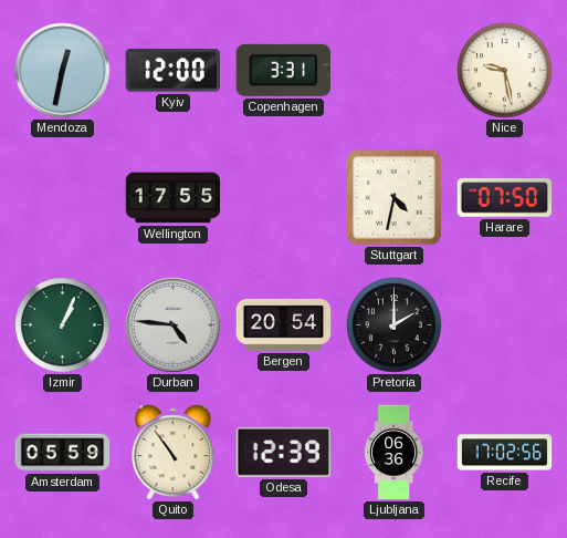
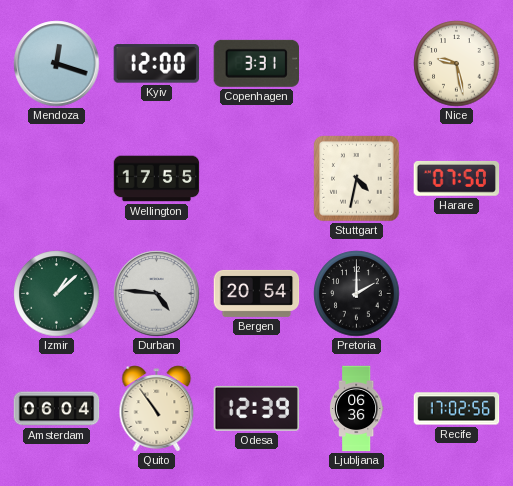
Mendoza: 12:32 -> 12:18 (57, 64)
Izmir: 1:04 -> 1:08 (57, 294)
Amsterdam: 05:59 -> 06:04 (57, 409)
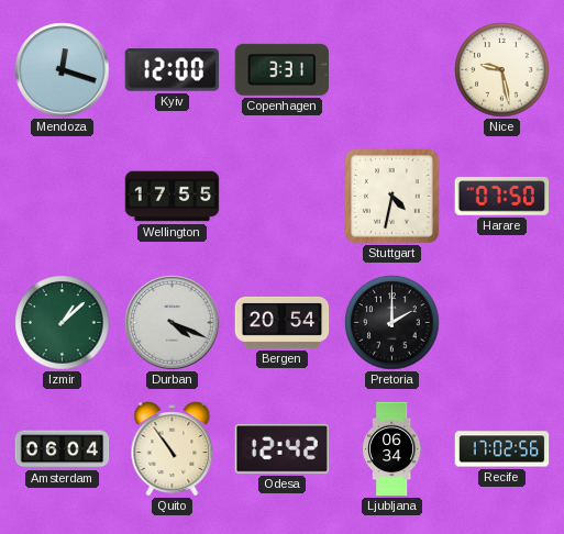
Durban: 4:46 -> 4:19 (173, 323)
Odesa: 12:39 -> 12:42 (283, 448)
Ljubljana: 06:36 -> 06:34 (391, 449)
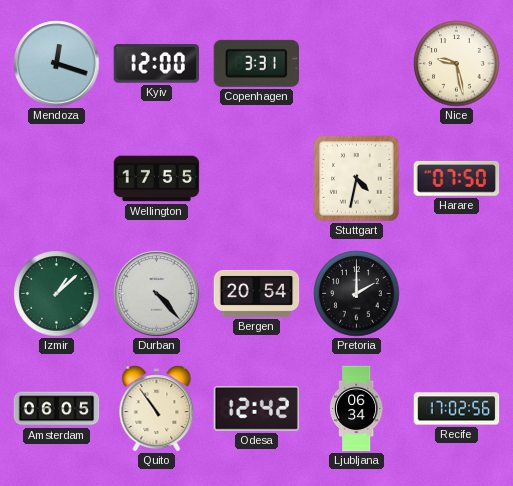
Durban: 4:19 -> 4:23 (157, 294)
Amsterdam: 06:04 -> 06:05 (57, 409)
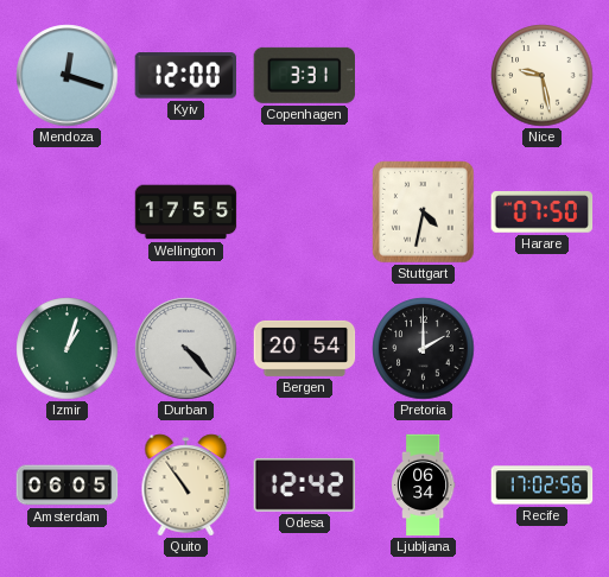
Izmir: 1:08 -> 1:03 (68, 349)
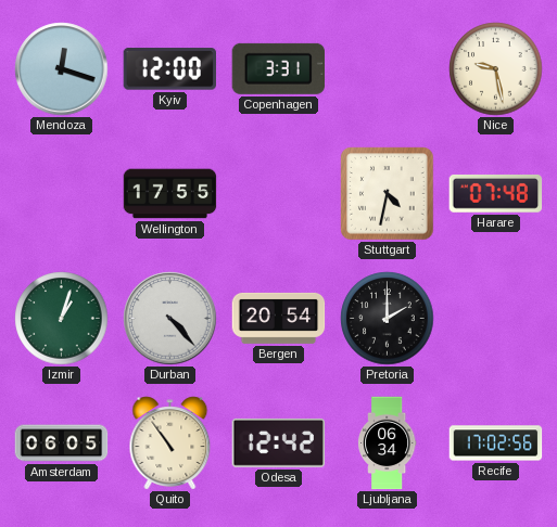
Harare: 07:50 -> 07:48 (496, 193)
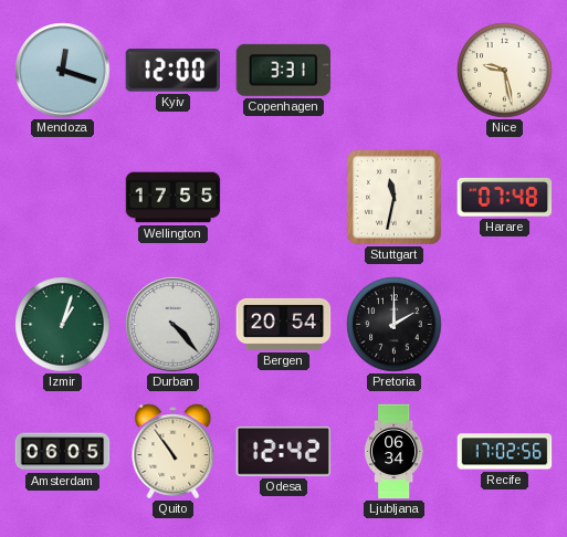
Stuttgart: 4:32 -> 11:32 (395, 198)
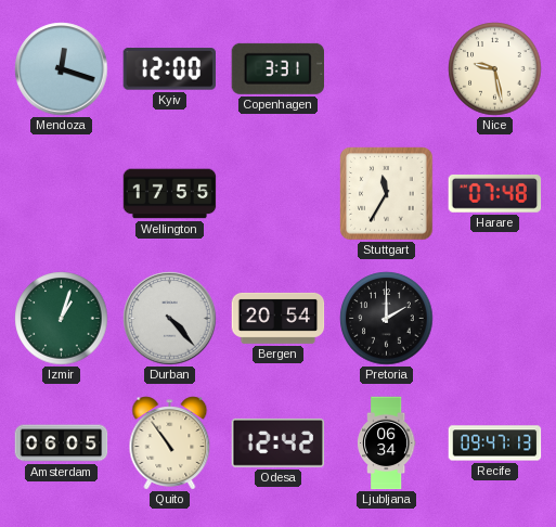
Stuttgart: 11:32 -> 11:35 (387, 194)
Recife: 17:02 -> 09:47 (495, 444)
